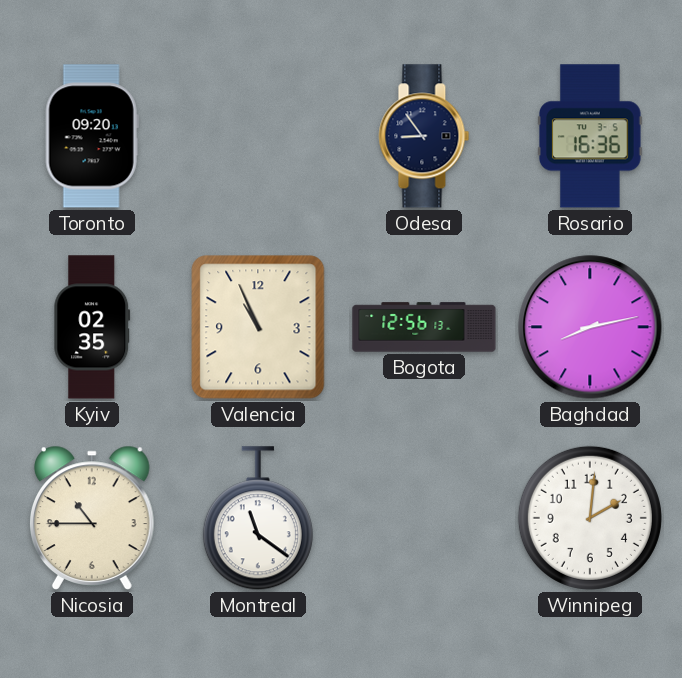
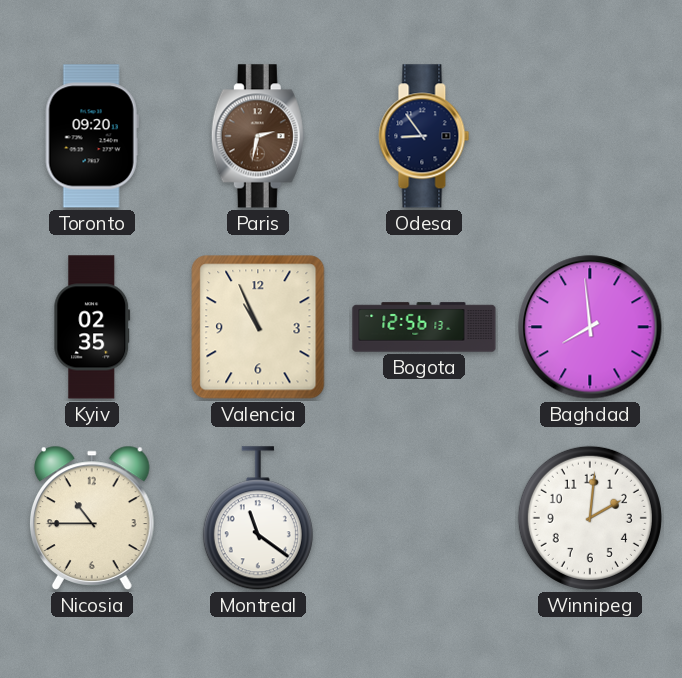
Paris: none -> 2:32 (258, 136)
Rosario: 16:36 -> none (590, 136)
Baghdad: 8:13 -> 7:59 (590, 327)
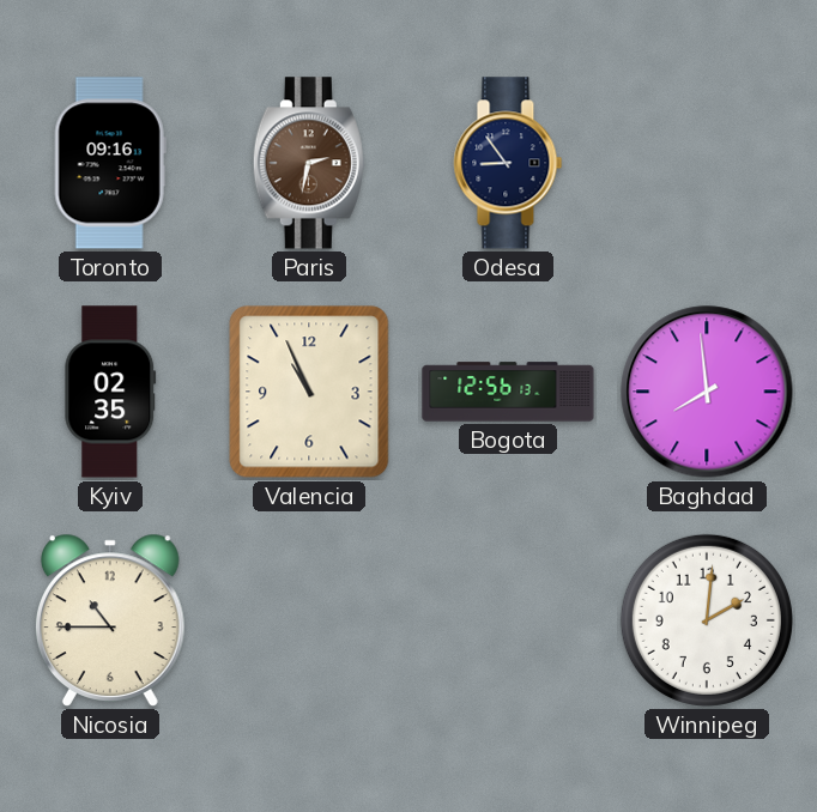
Toronto: 09:20 -> 09:16 (110, 163)
Montreal: 11:21 -> none (258, 519)
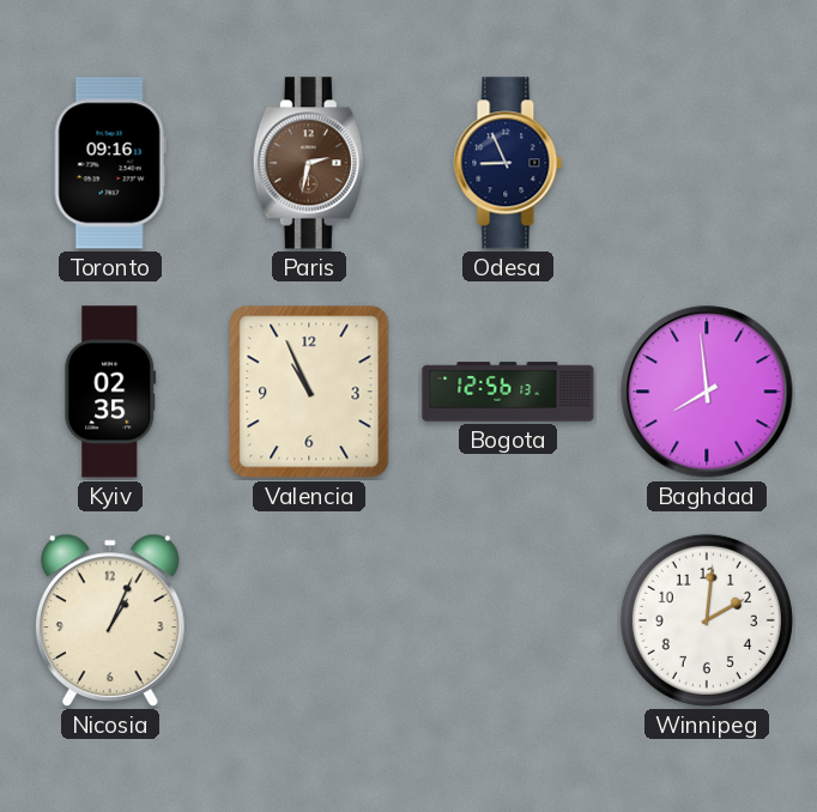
Odesa: 8:54 -> 8:56 (508, 163)
Nicosia: 10:45 -> 1:04 (110, 620)
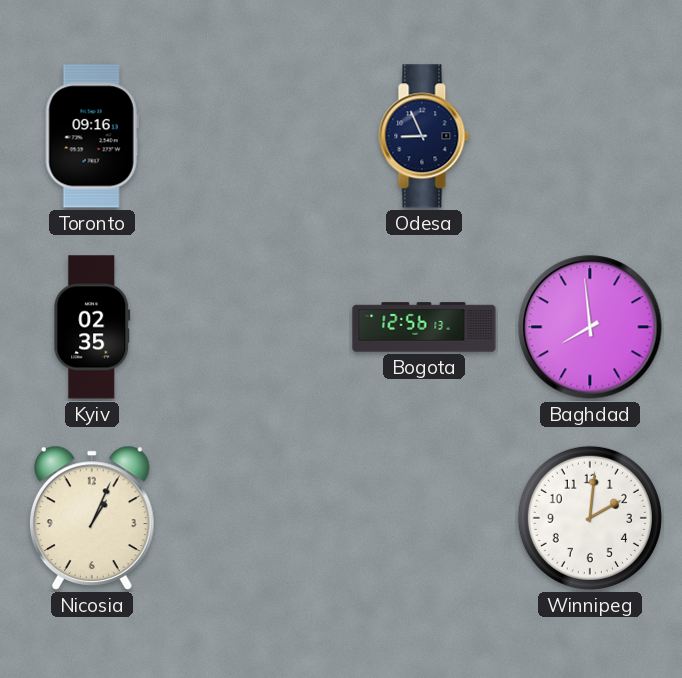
Paris: 2:32 -> none (309, 163)
Valencia: 10:56 -> none (309, 392)
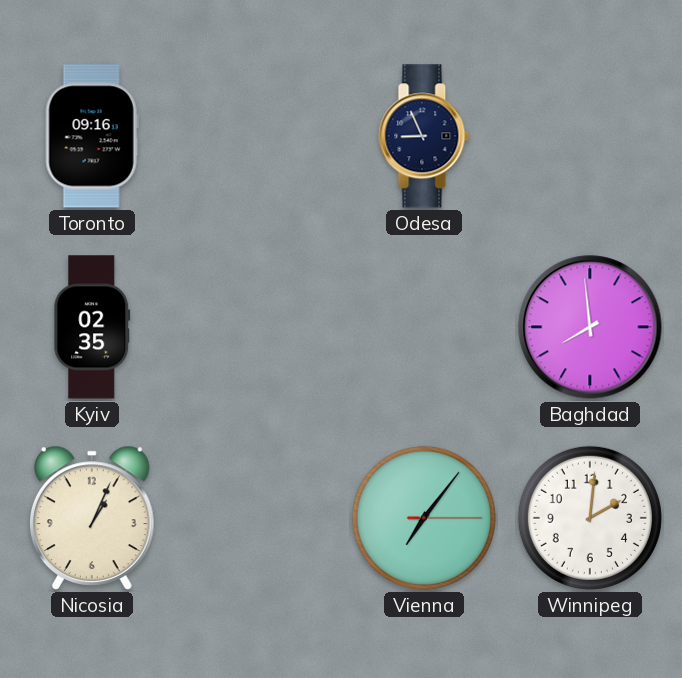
Bogota: 12:56 -> none (424, 327)
Vienna: none -> 7:06 (424, 518)
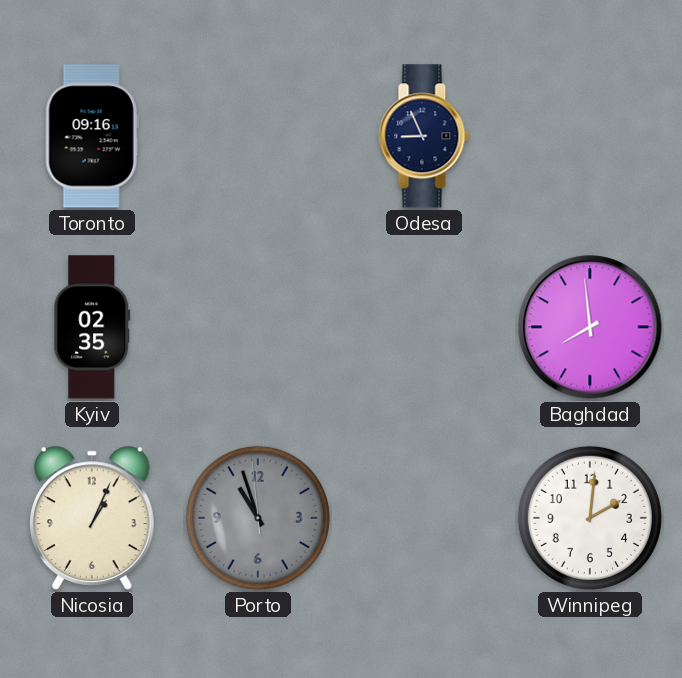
Porto: none -> 10:56 (258, 518)
Vienna: 7:06 -> none (424, 518)
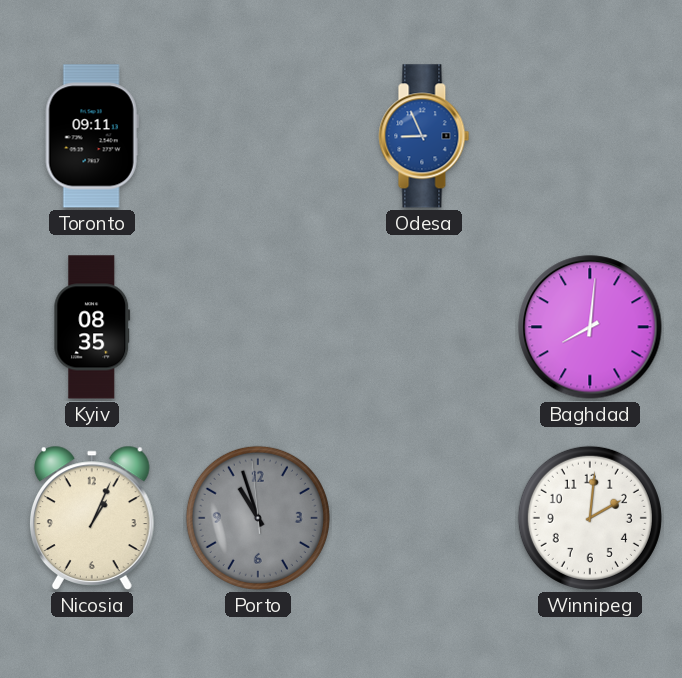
Toronto: 09:16 -> 09:11 (92, 136)
Odesa dial: navy -> blue (424, 136)
Kyiv: 02:35 -> 08:35 (92, 327)
Baghdad: 7:59 -> 8:01 (590, 327)
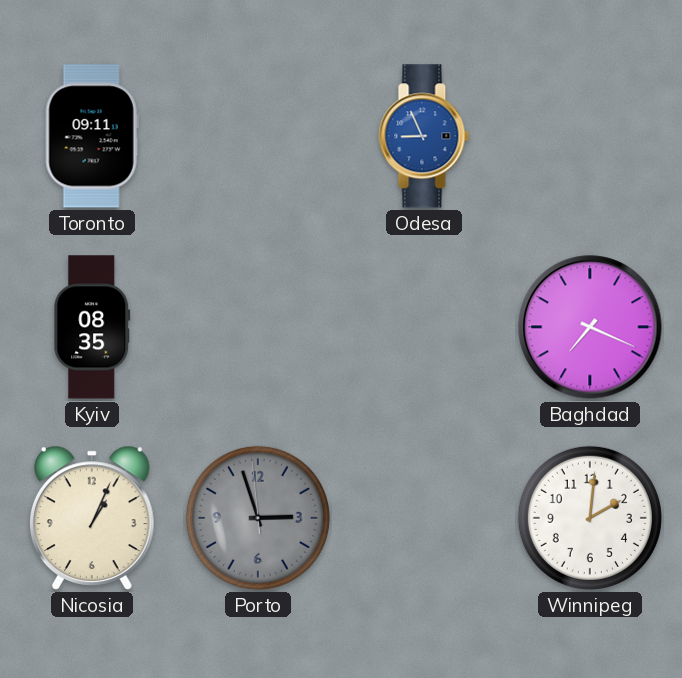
Baghdad: 8:01 -> 7:19 (590, 327)
Porto: 10:56 -> 2:56 (258, 518)
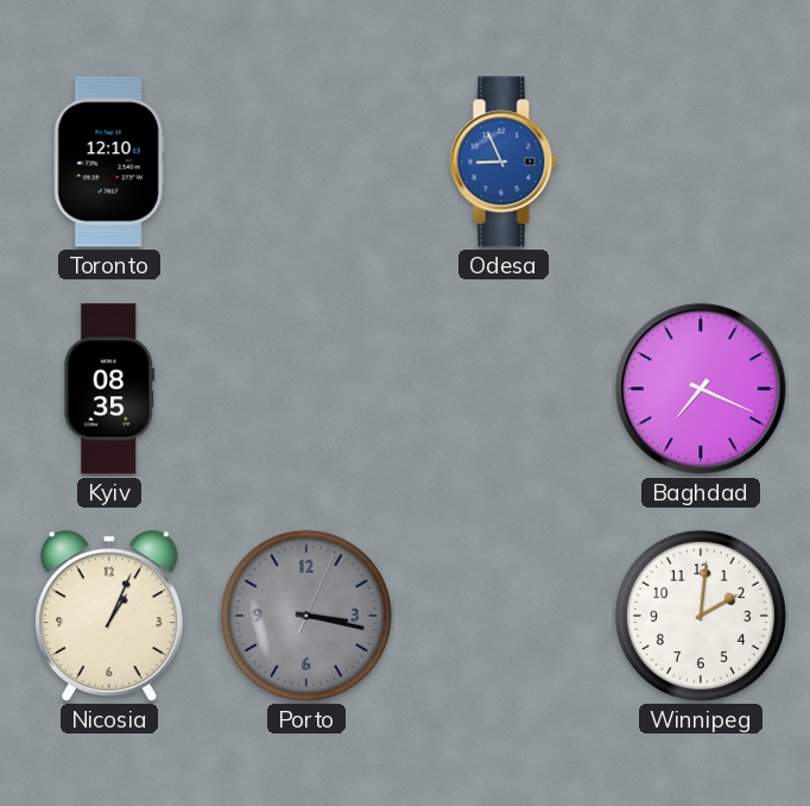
Toronto: 09:11 -> 12:10 (109, 162)
Porto: 2:56 -> 3:17 (306, 616)
